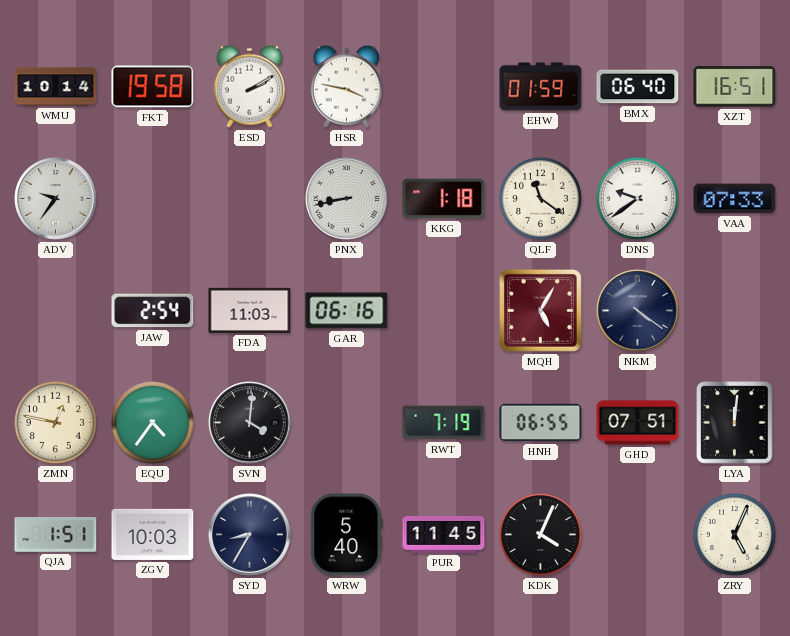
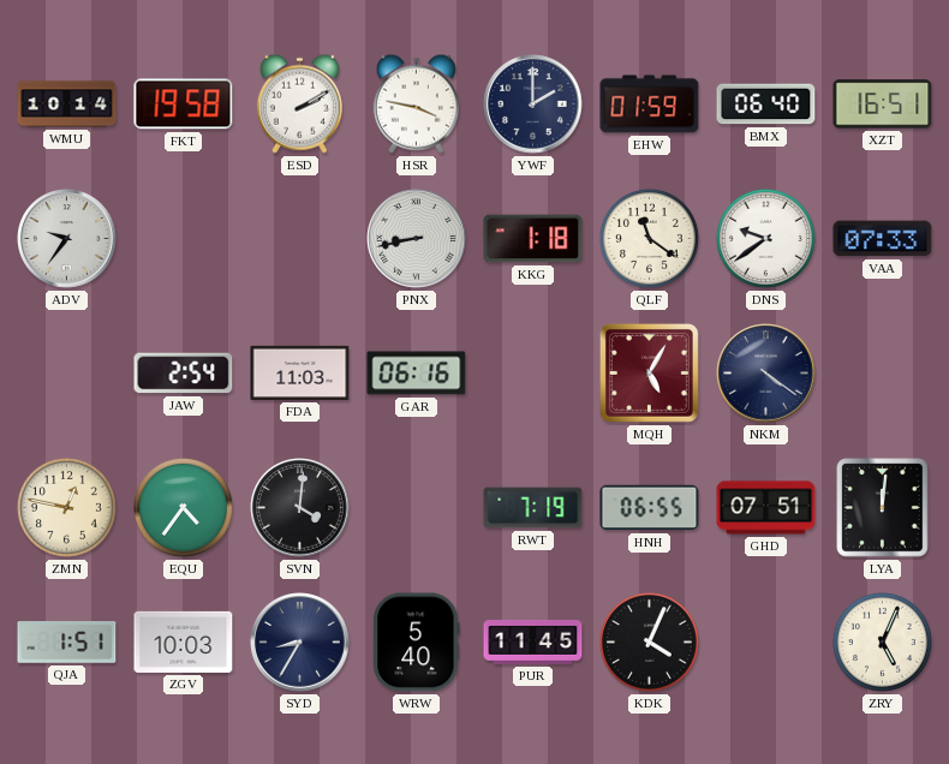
YWF: none -> 2:00 (533, 105)
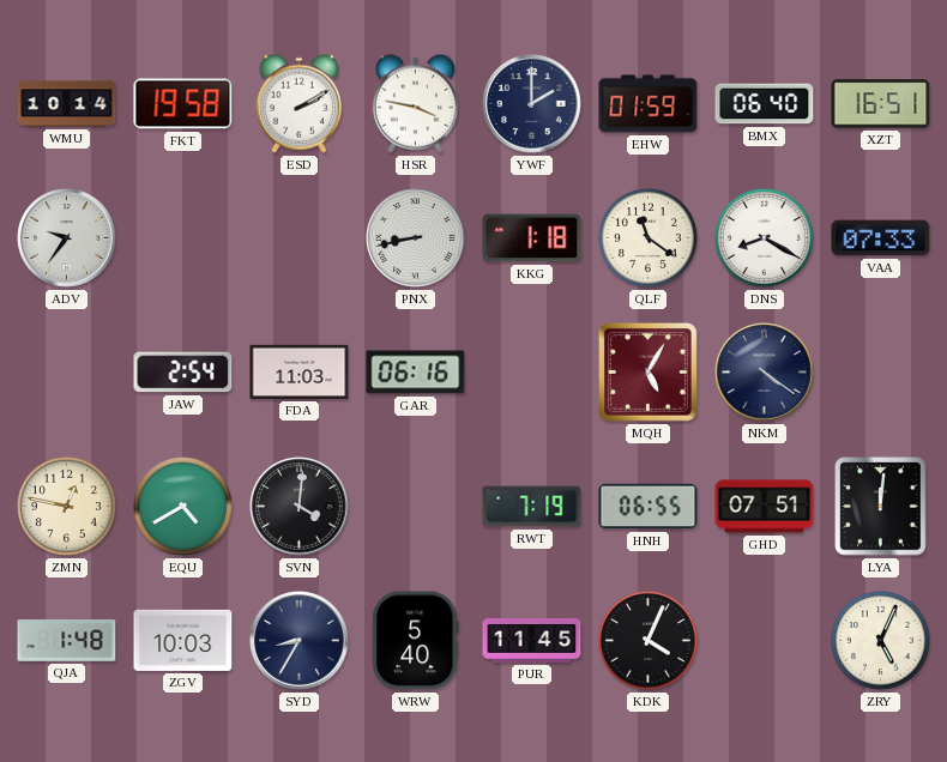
DNS: 9:39 -> 8:20 (764, 237)
EQU: 4:36 -> 4:40 (182, 506)
QJA: 1:51 -> 1:48 (67, 641)
